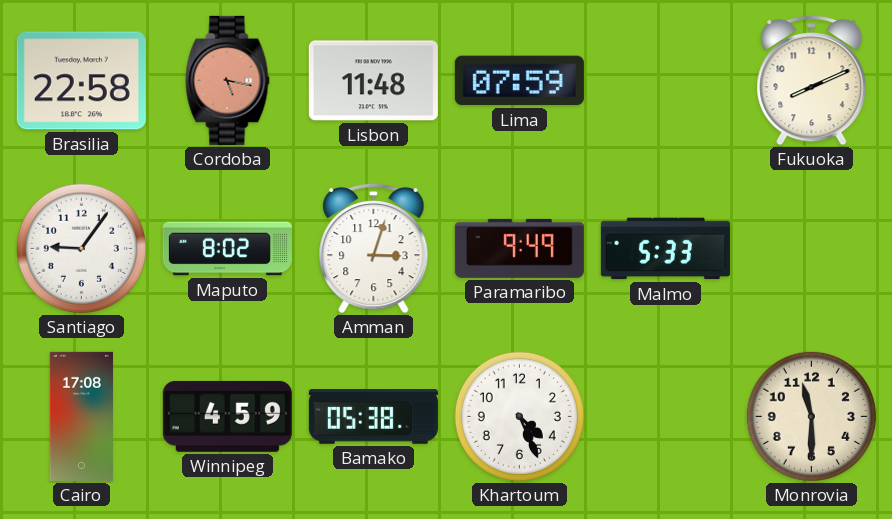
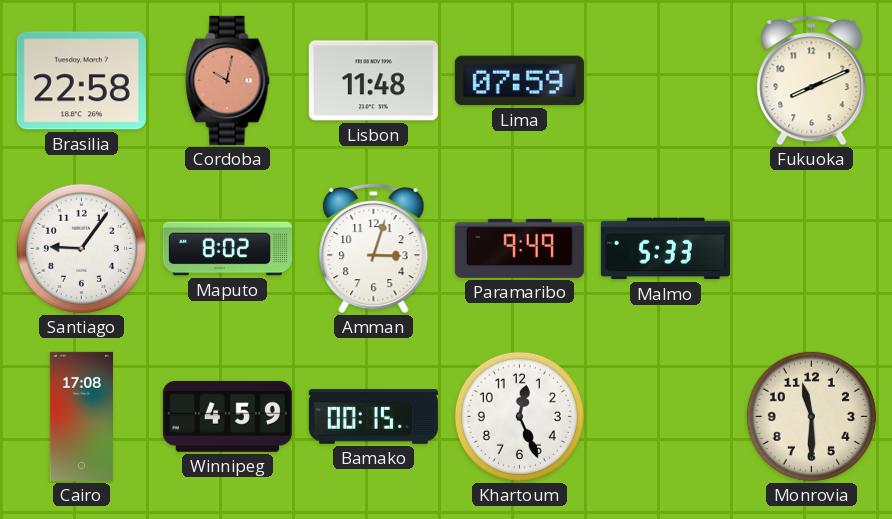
Cordoba: 5:17 -> 10:02 (228, 80)
Bamako: 05:38 -> 00:15 (373, 417)
Khartoum: 4:26 -> 12:26 (519, 416)
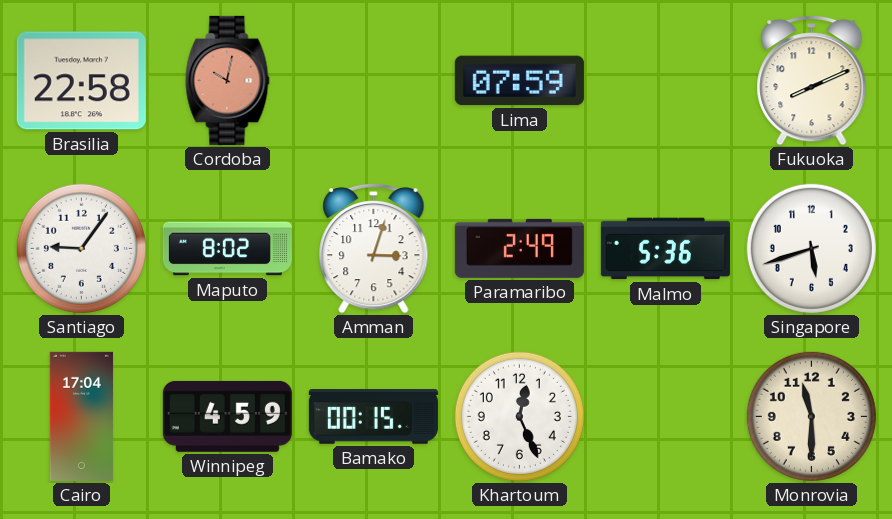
Lisbon: 11:48 -> none (373, 81)
Paramaribo: 9:49 -> 2:49 (519, 248)
Malmo: 5:33 -> 5:36 (665, 249)
Singapore: none -> 5:42 (811, 248)
Cairo: 17:08 -> 17:04 (81, 416)
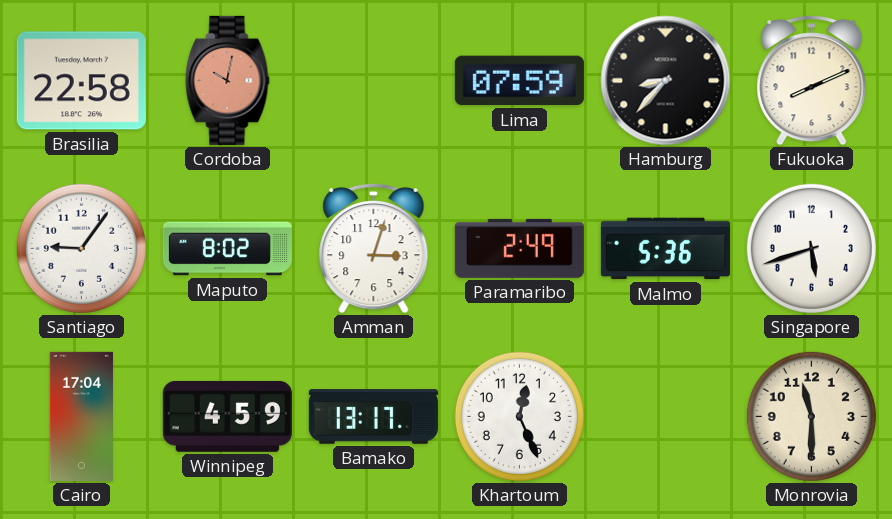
Hamburg: none -> 8:37 (666, 81)
Bamako: 00:15 -> 13:17 (373, 417)
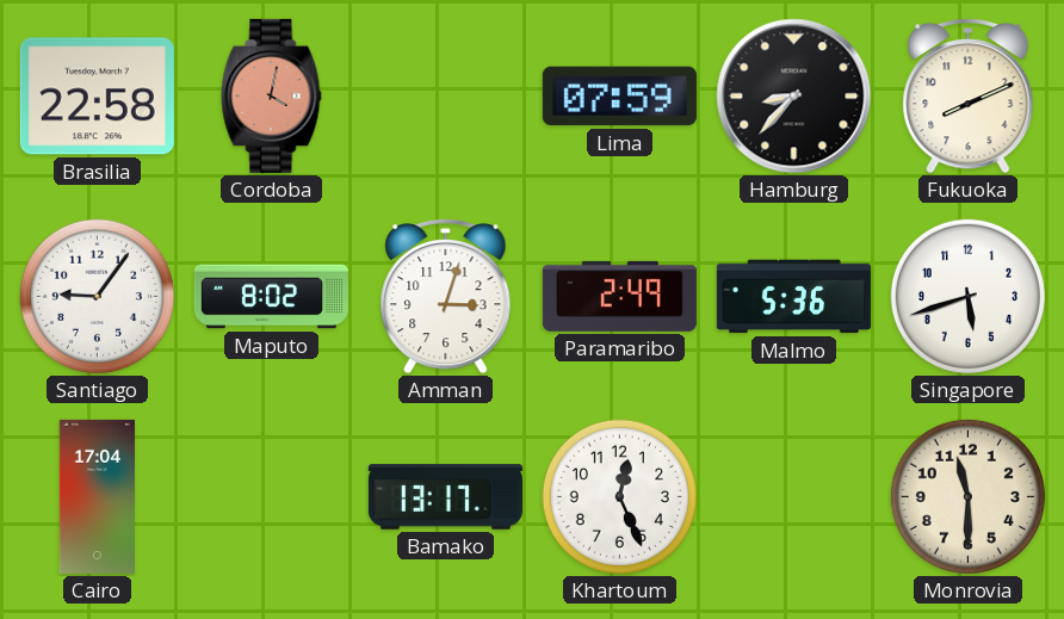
Cordoba: 10:02 -> 4:02 (272, 95)
Winnipeg: 4:59 -> none (227, 416)
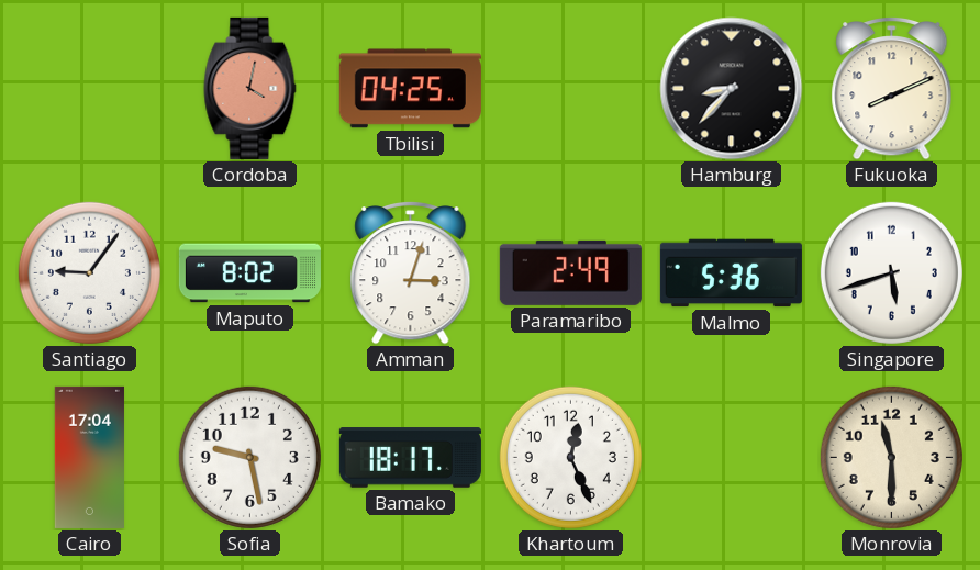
Brasilia: 22:58 -> none (97, 97)
Tbilisi: none -> 04:25 (410, 89)
Lima: 07:59 -> none (619, 97)
Sofia: none -> 9:28 (249, 457)
Bamako: 13:17 -> 18:17 (410, 458)
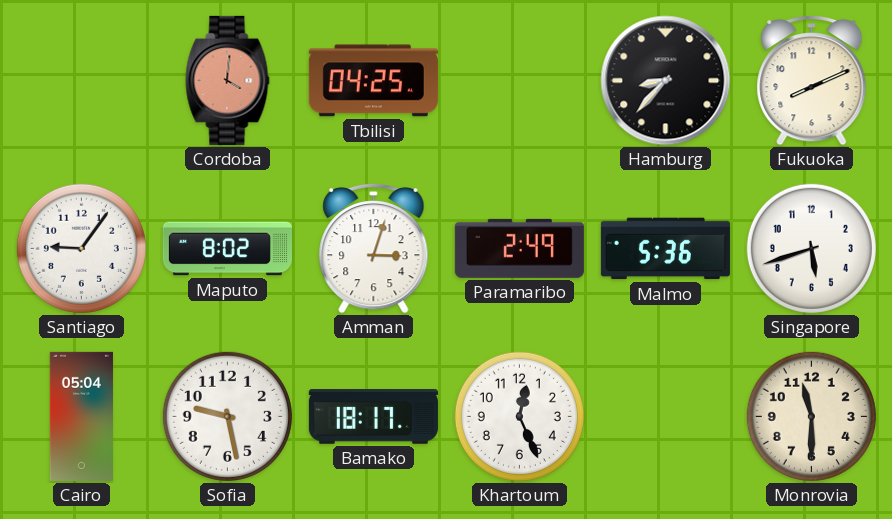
Cordoba: 4:02 -> 4:01 (228, 80)
Cairo: 17:04 -> 05:04 (81, 416)
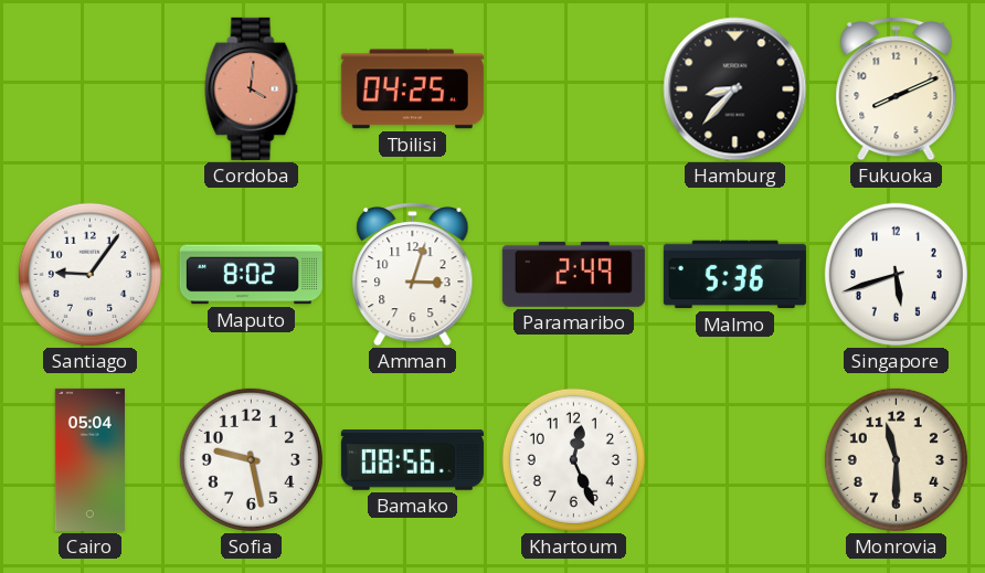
Bamako: 18:17 -> 08:56 (412, 460)
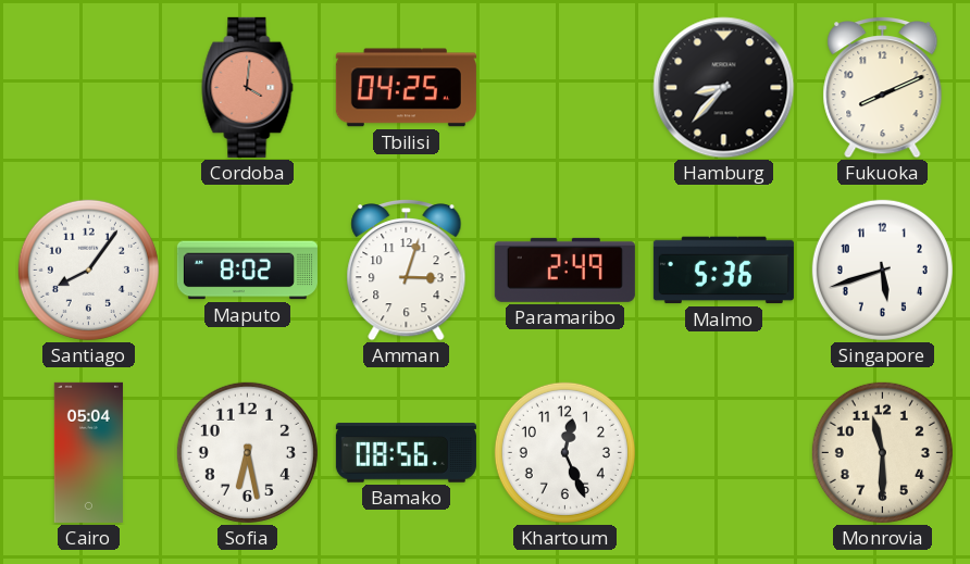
Santiago: 9:06 -> 8:06 (88, 270)
Sofia: 9:28 -> 6:28 (247, 452)
